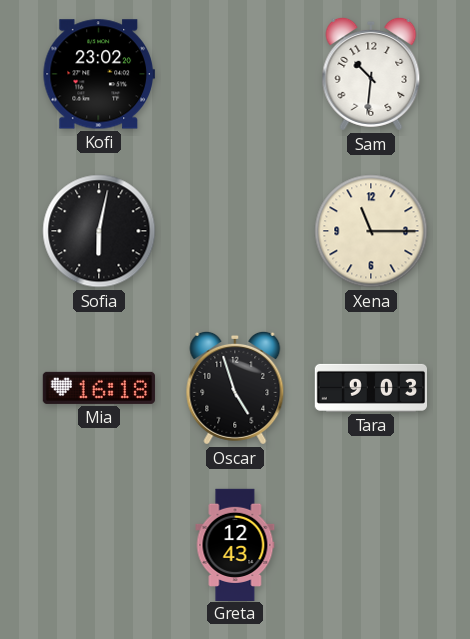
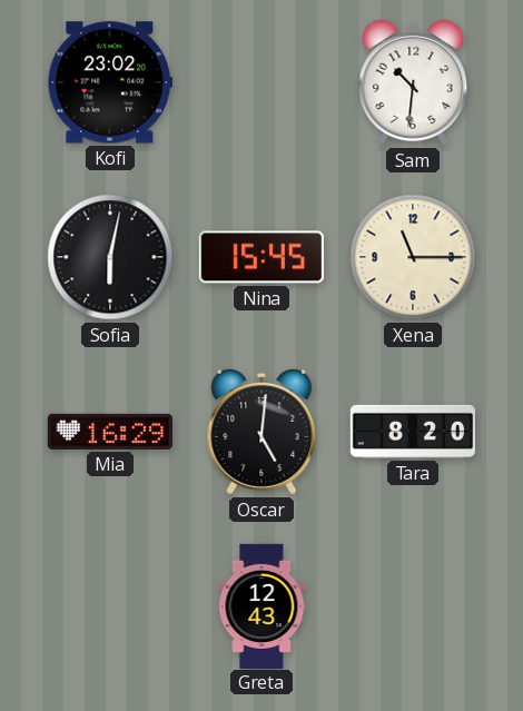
Nina: none -> 15:45 (261, 257)
Mia: 16:18 -> 16:29 (110, 432)
Oscar: 4:57 -> 5:01 (261, 432)
Tara: 9:03 -> 8:20 (412, 432)
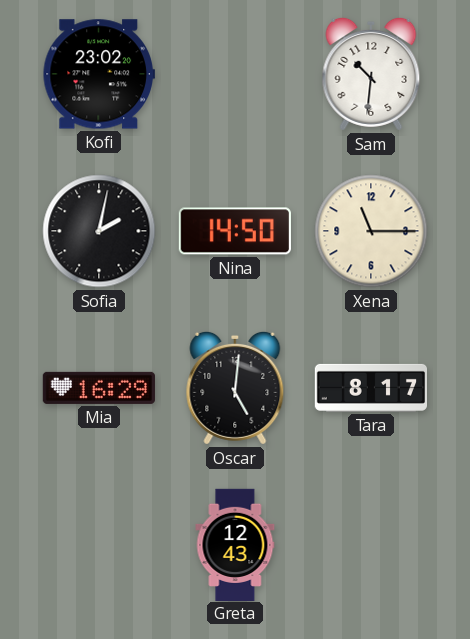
Sofia: 6:02 -> 2:02 (99, 231)
Nina: 15:45 -> 14:50 (235, 231)
Tara: 8:20 -> 8:17 (370, 388)
